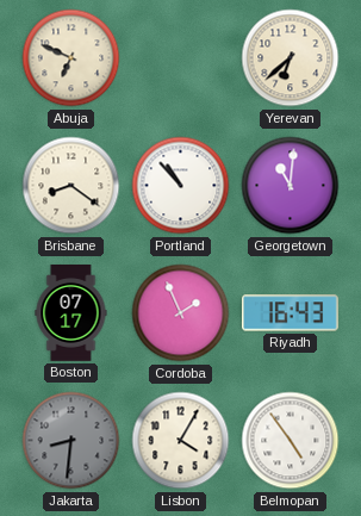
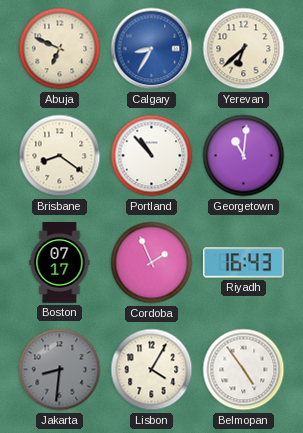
Calgary: none -> 8:35 (152, 49)
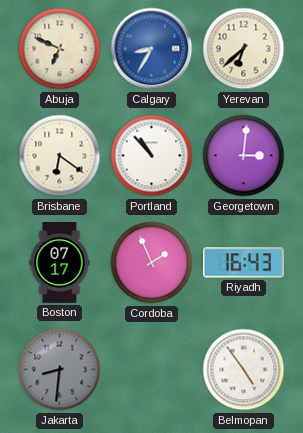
Brisbane: 8:21 -> 6:21 (60, 156)
Georgetown: 11:01 -> 3:01 (244, 156)
Lisbon: 4:05 -> none (152, 370)
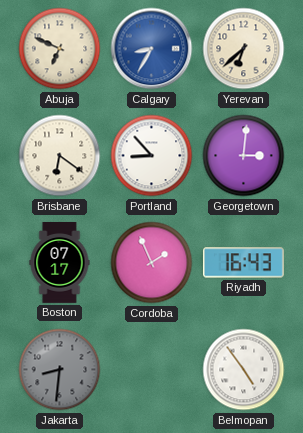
Portland: 10:53 -> 8:53 (152, 156)
